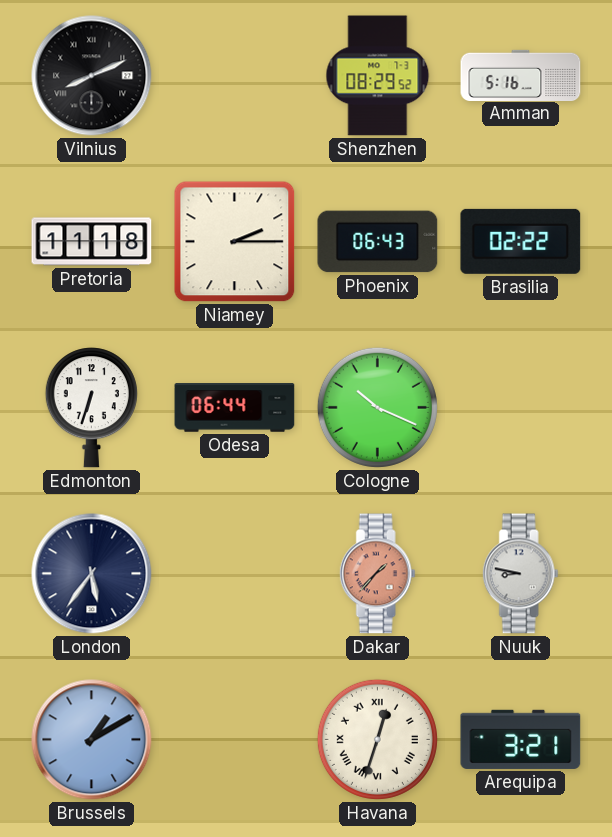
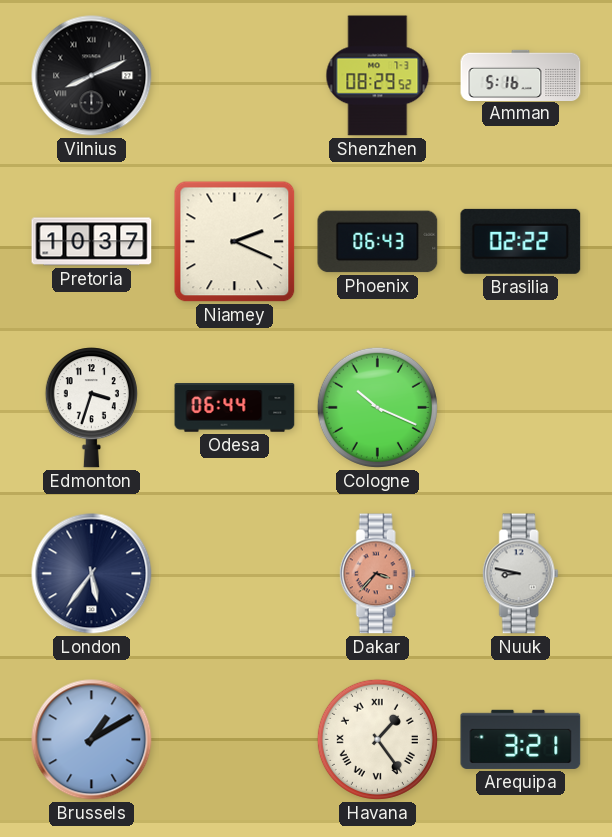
Pretoria: 11:18 -> 10:37 (92, 242)
Niamey: 2:15 -> 2:19 (235, 242)
Edmonton: 6:33 -> 3:33 (91, 408)
Dakar: 1:37 -> 3:37 (377, 574)
Havana: 12:33 -> 1:24 (377, 739)
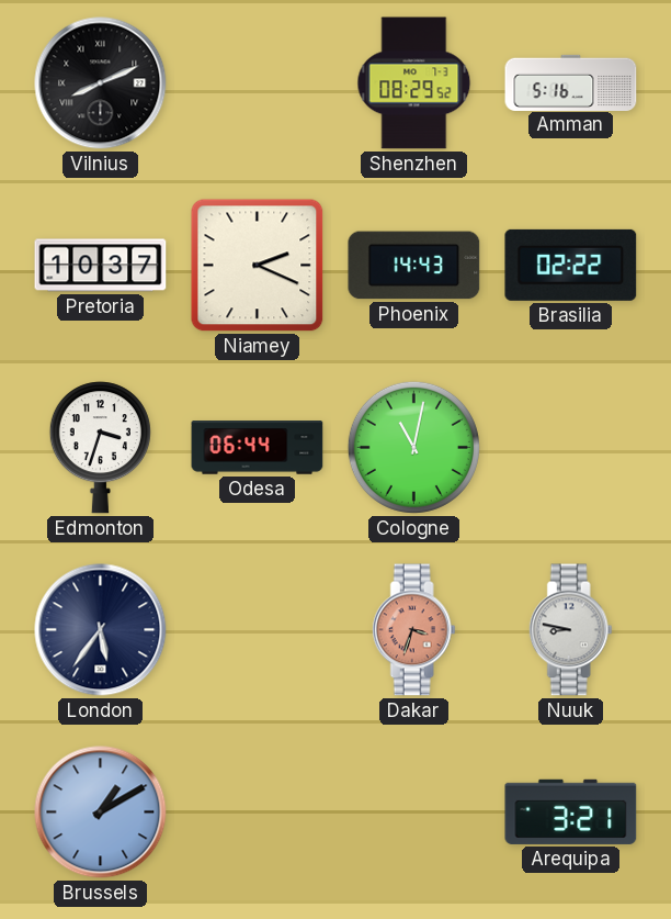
Phoenix: 06:43 -> 14:43 (414, 266)
Cologne: 10:19 -> 11:02 (413, 447)
Dakar: 3:37 -> 3:33 (413, 630)
Havana: 1:24 -> none (377, 739)
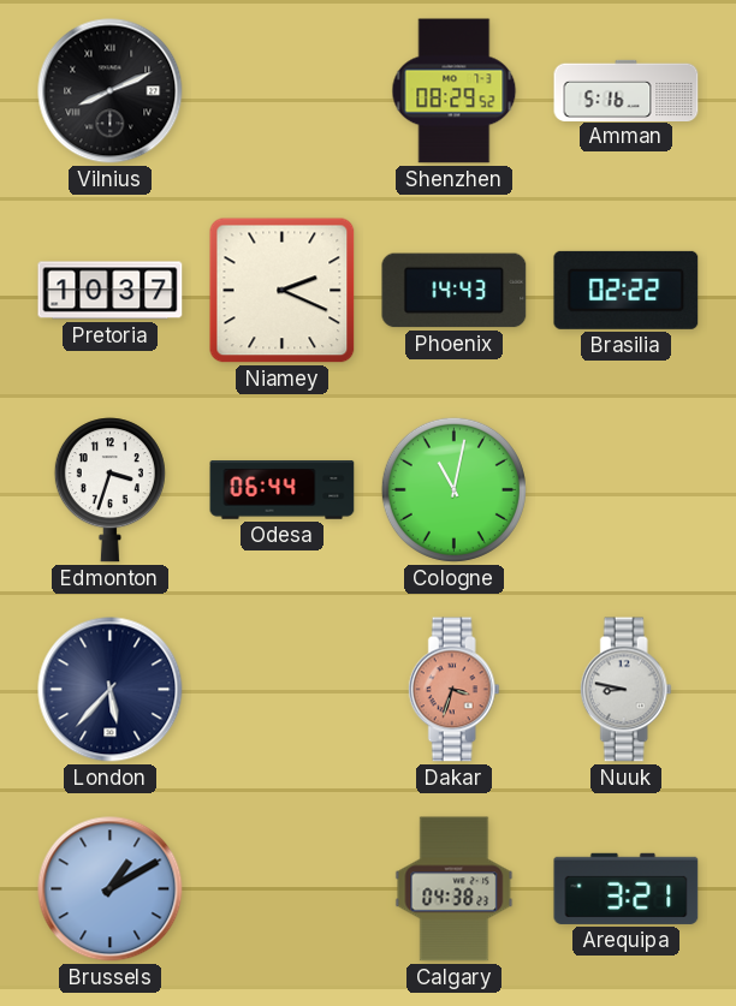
London: 5:36 -> 5:37 (111, 690)
Calgary: none -> 04:38 (455, 889)
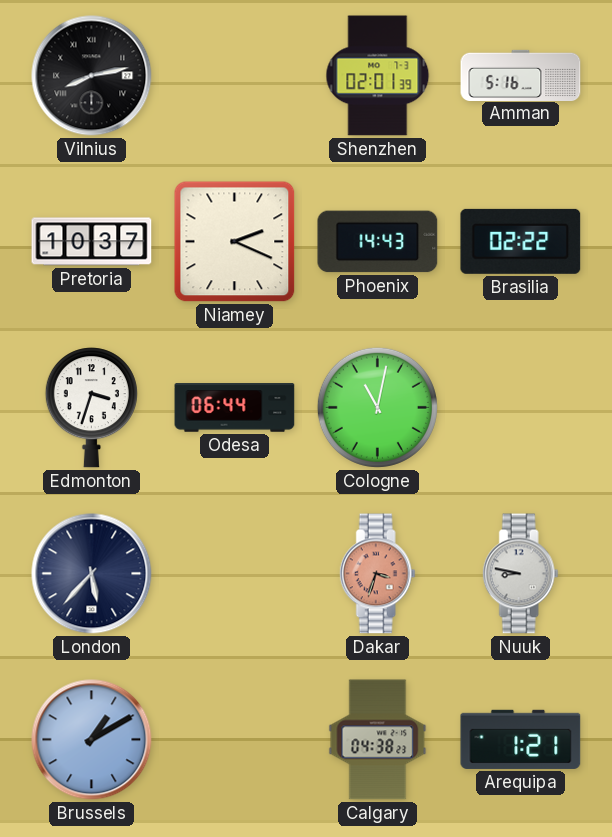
Vilnius: 8:11 -> 8:13 (92, 76)
Shenzhen: 08:29 -> 02:01 (378, 76)
Arequipa: 3:21 -> 1:21 (521, 739)
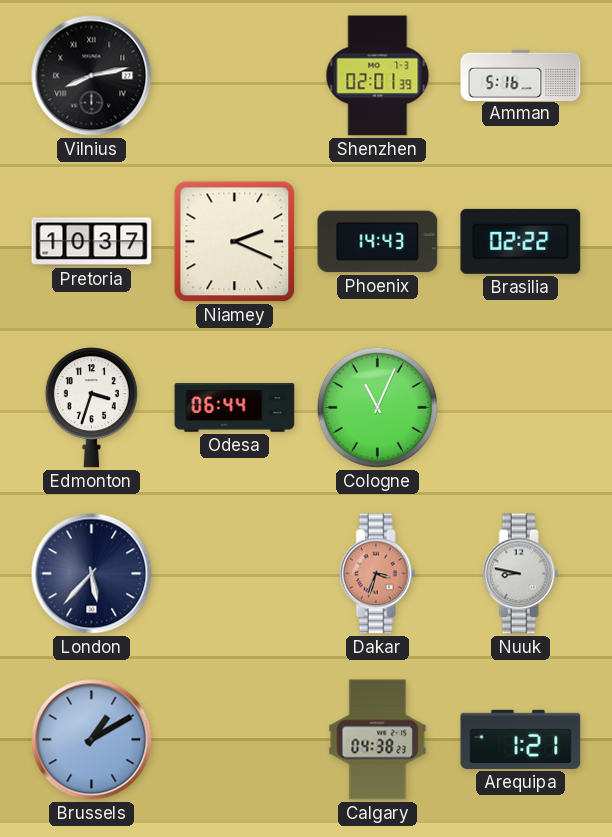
Cologne: 11:02 -> 11:04 (377, 407)
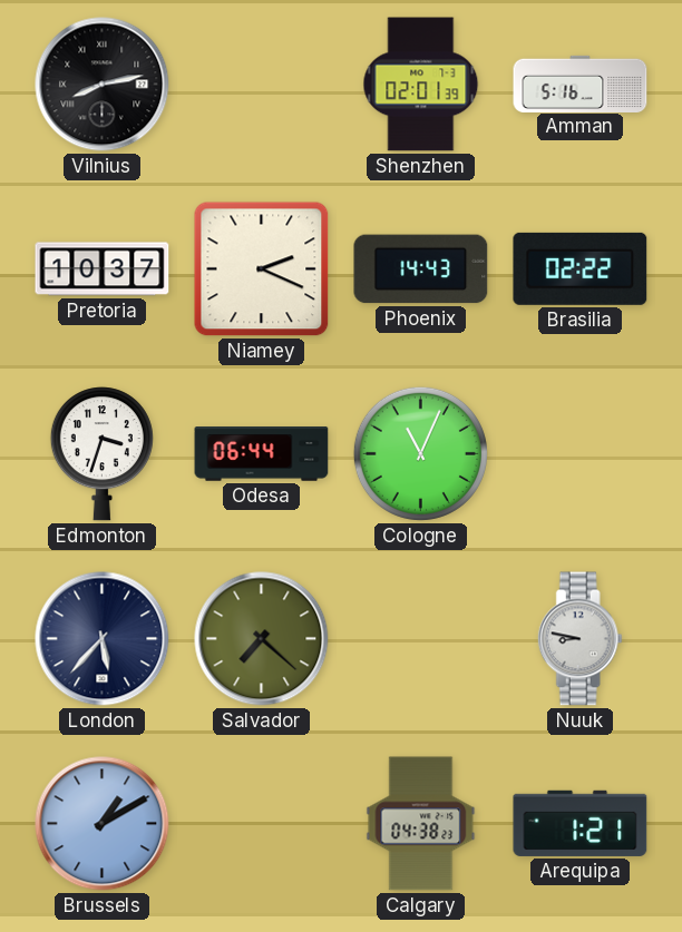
Salvador: none -> 7:22 (262, 639)
Dakar: 3:33 -> none (377, 574)
